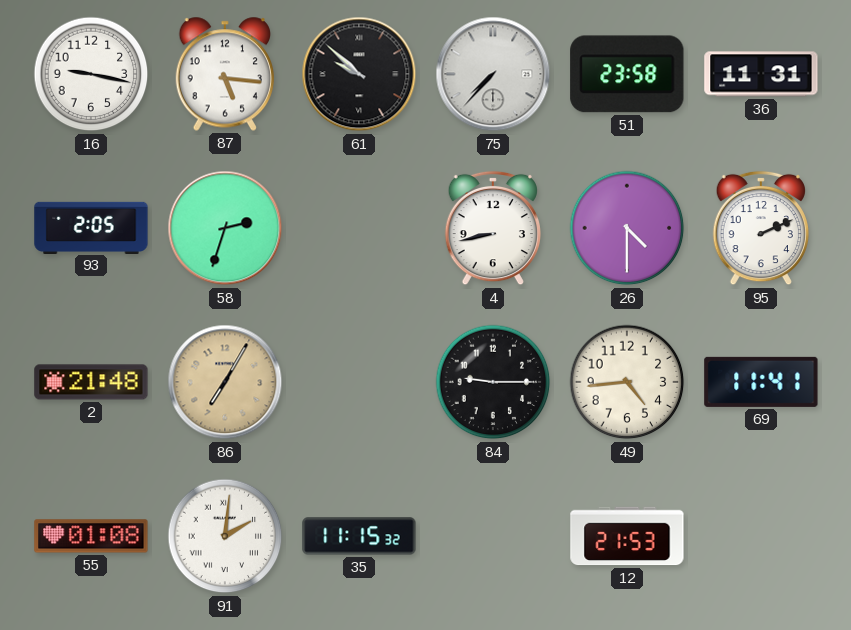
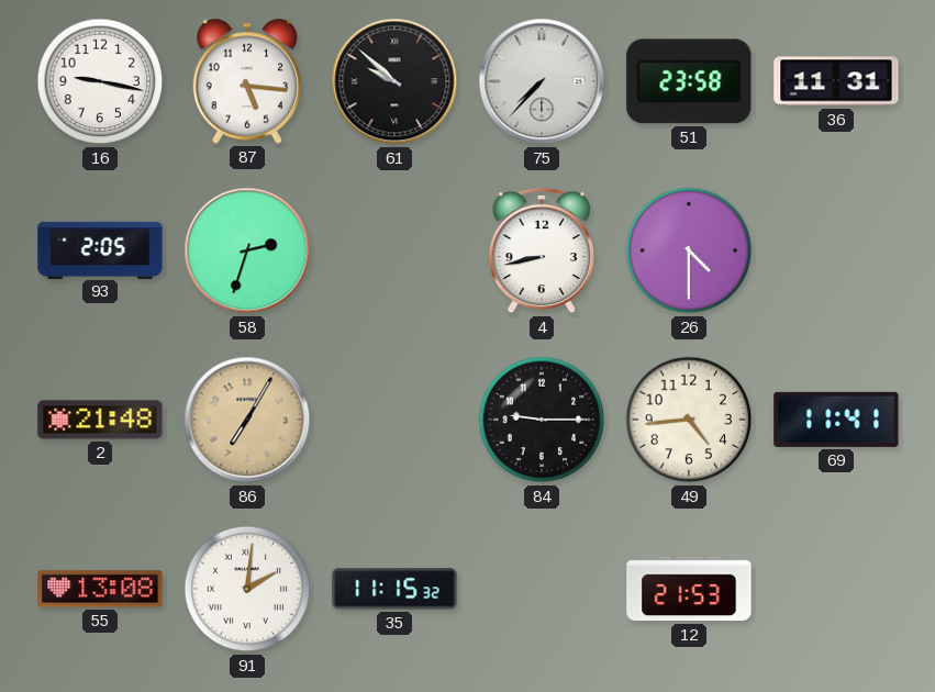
95: 2:11 -> none (761, 228)
55: 01:08 -> 13:08 (100, 589)
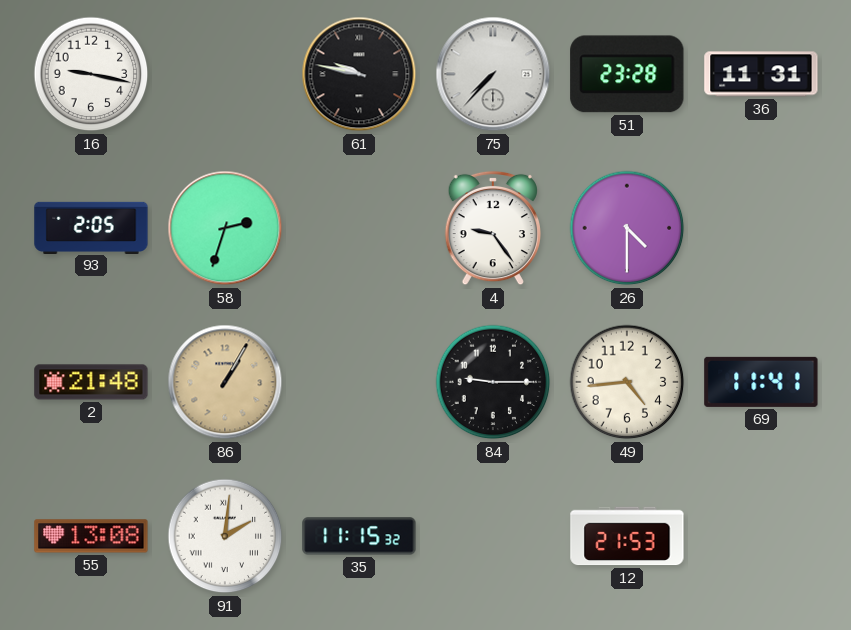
87: 5:16 -> none (246, 81)
61: 9:52 -> 9:47 (359, 74)
51: 23:58 -> 23:28 (627, 74)
4: 8:43 -> 9:24 (493, 228)
86: 7:05 -> 1:05 (225, 382)
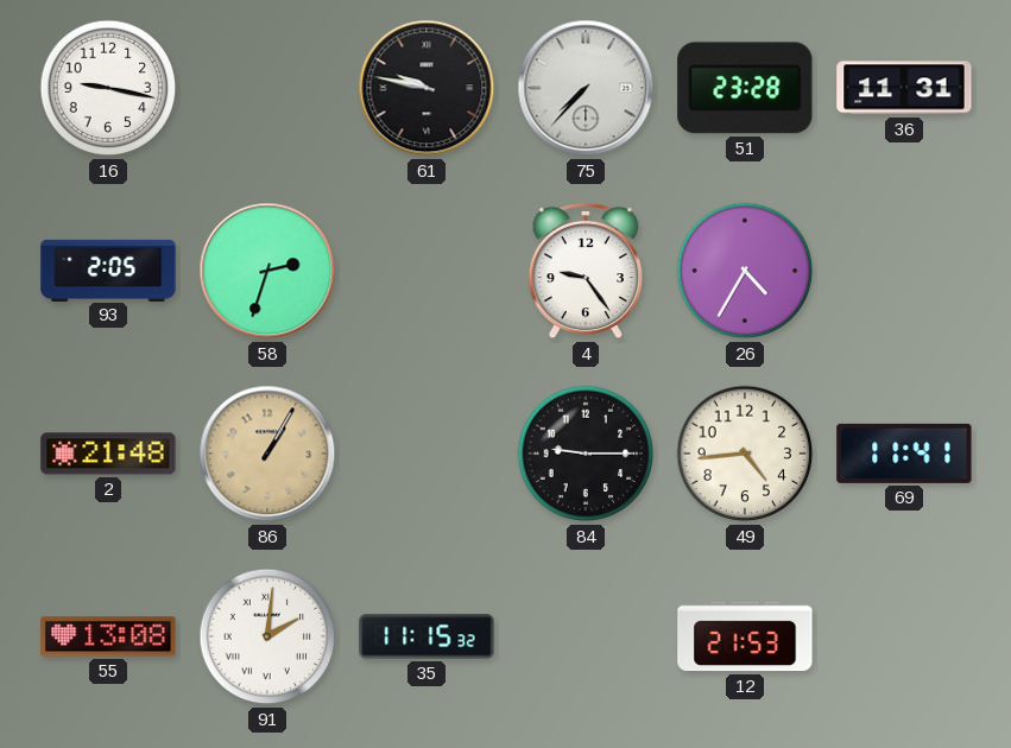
26: 4:30 -> 4:35 (745, 271)
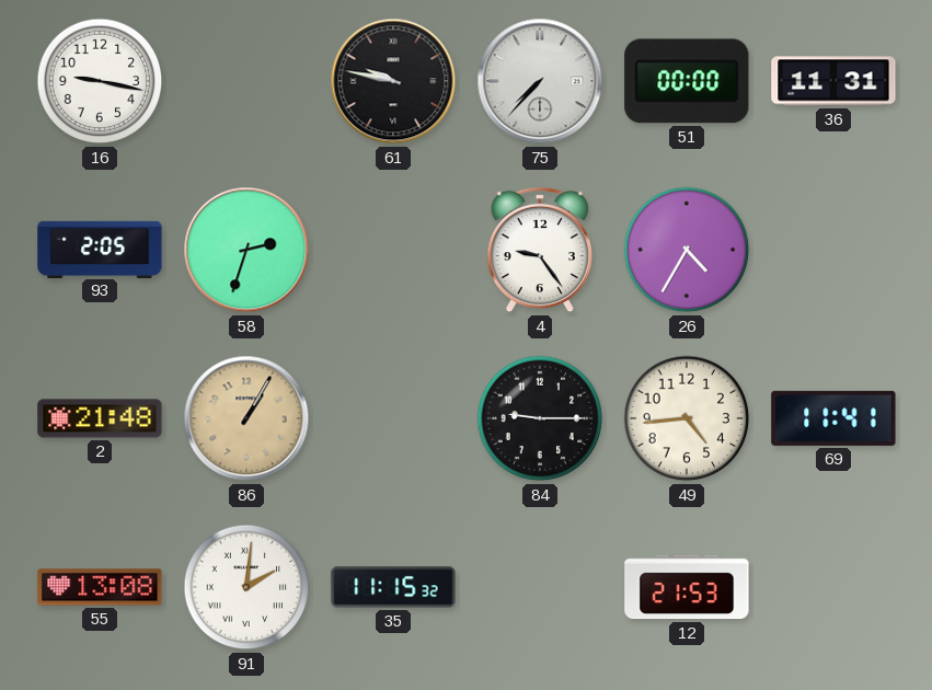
51: 23:28 -> 00:00 (687, 81)
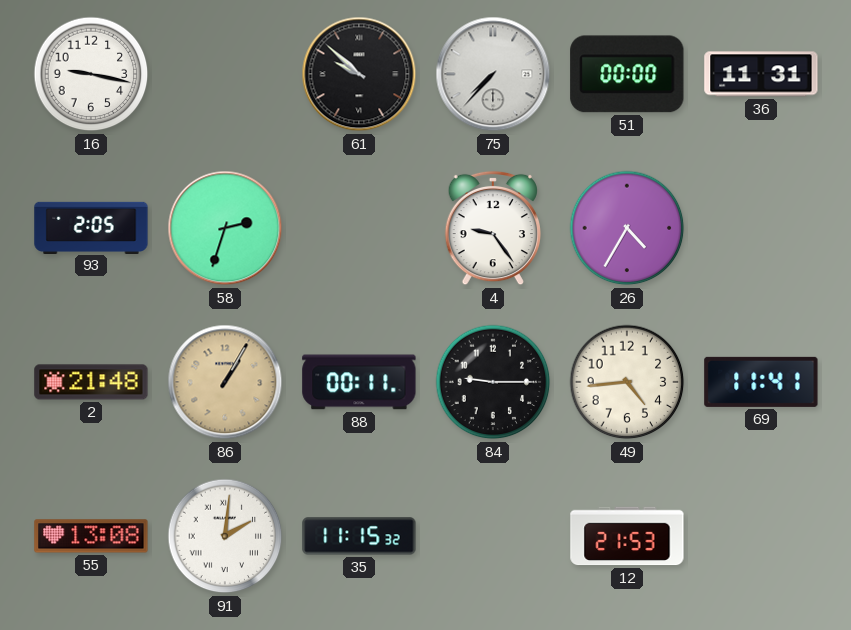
61: 9:47 -> 9:52 (359, 74)
88: none -> 00:11 (359, 382)
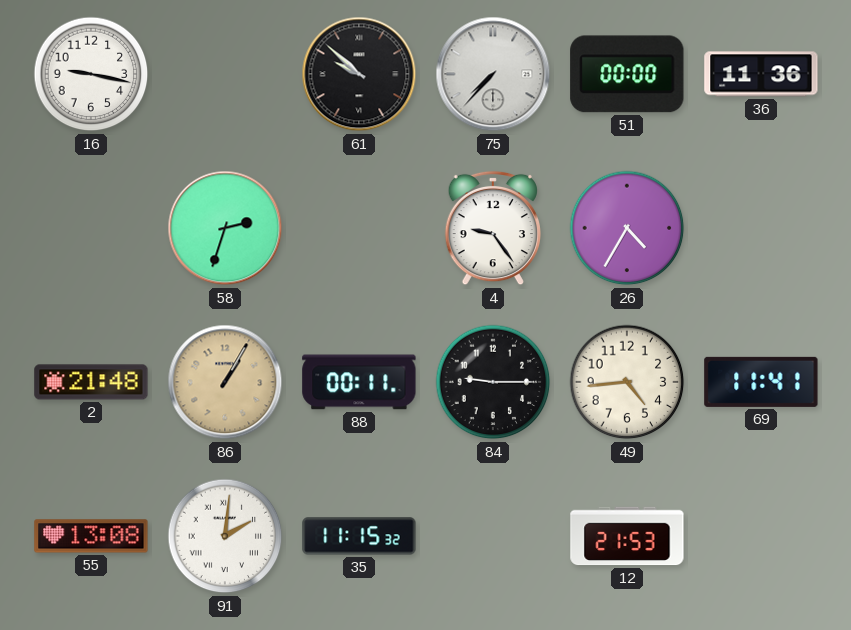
36: 11:31 -> 11:36 (761, 74)
93: 2:05 -> none (91, 227)
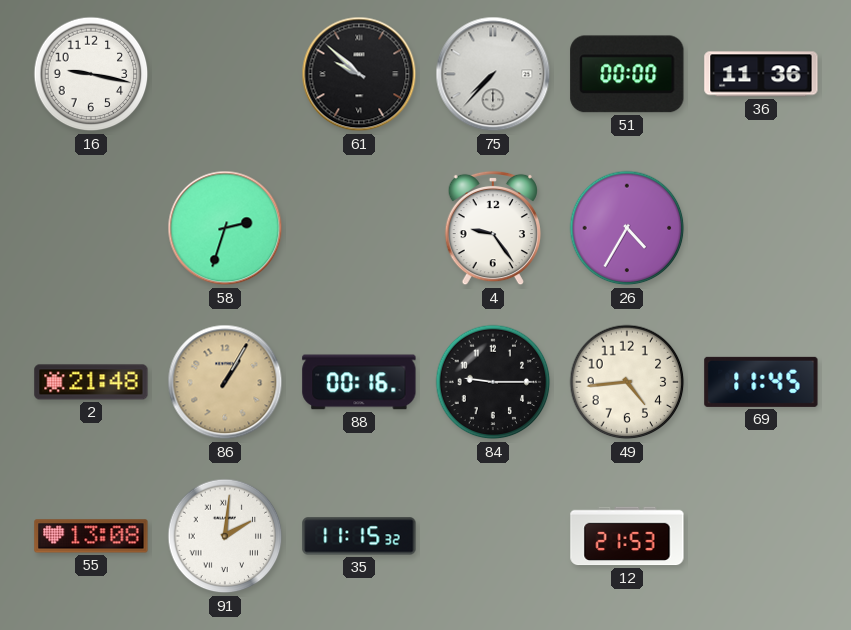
88: 00:11 -> 00:16 (359, 382)
69: 11:41 -> 11:45 (761, 382)
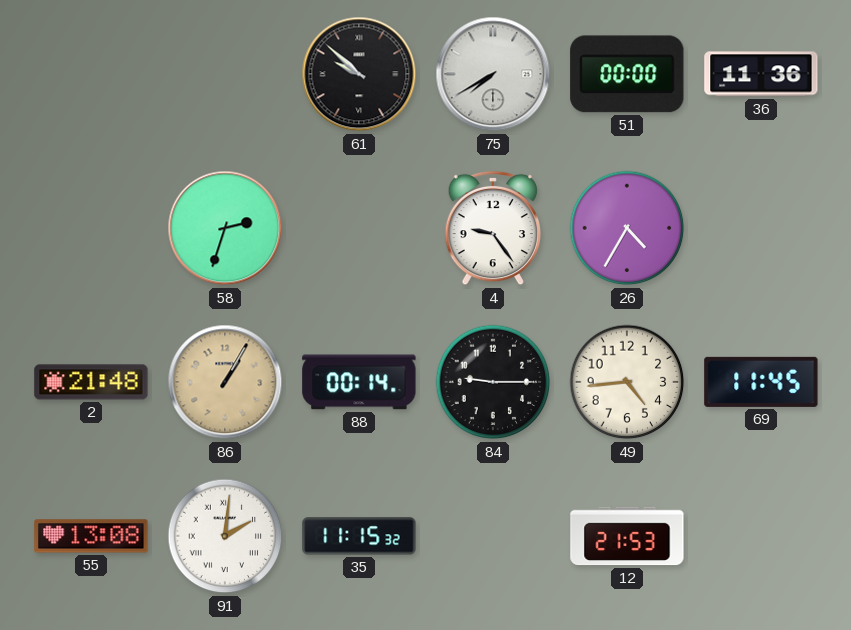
16: 9:17 -> none (91, 74)
75: 7:37 -> 7:40 (493, 74)
88: 00:16 -> 00:14 (359, 382)
